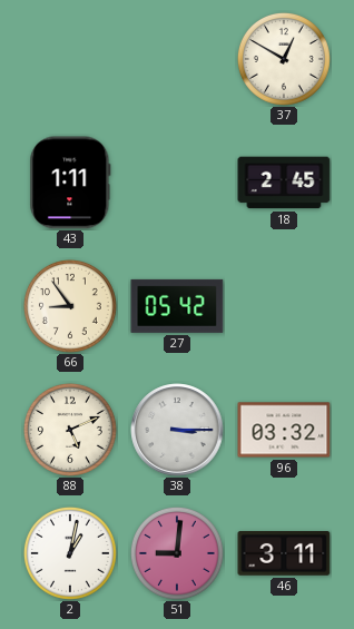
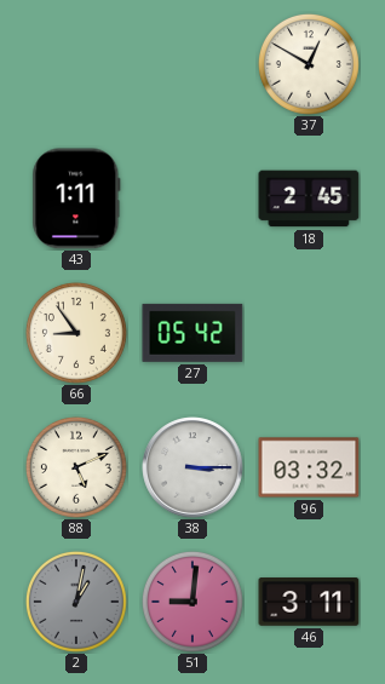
2 dial: white -> grey (76, 602)
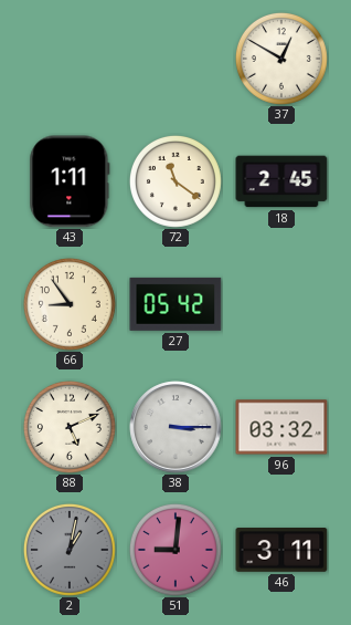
72: none -> 11:21 (175, 181)
